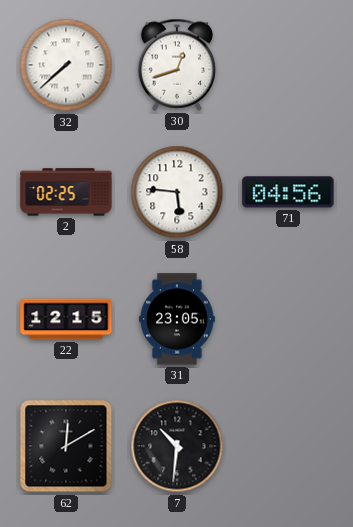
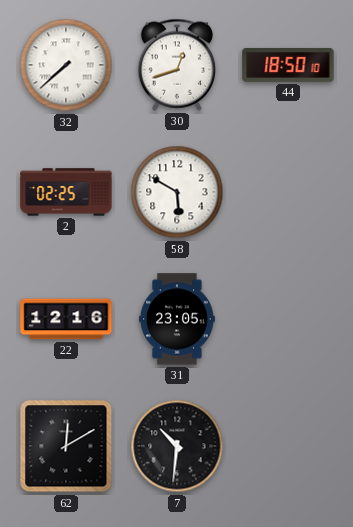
44: none -> 18:50 (288, 65)
58: 5:46 -> 5:50 (177, 192)
71: 04:56 -> none (288, 192)
22: 12:15 -> 12:16 (66, 319)
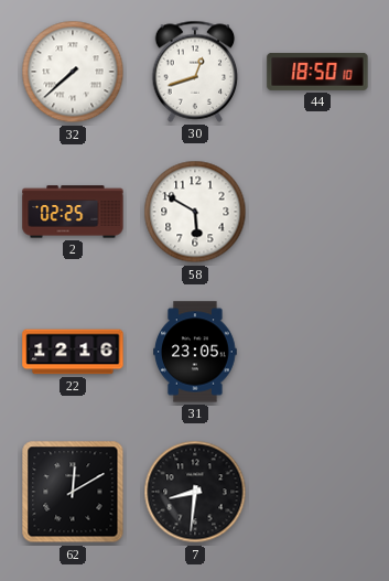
7: 10:31 -> 8:31 (195, 492)
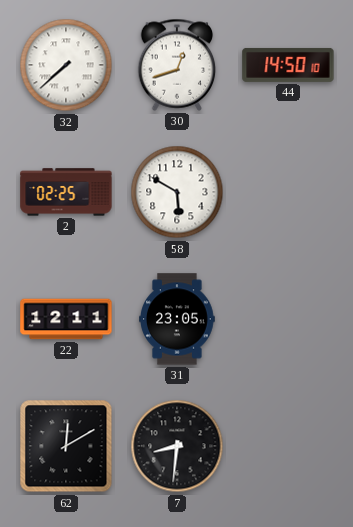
44: 18:50 -> 14:50 (288, 65)
22: 12:16 -> 12:11 (66, 319)
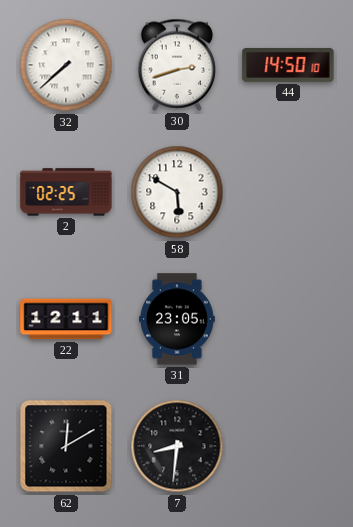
30: 12:42 -> 2:42 (177, 65)
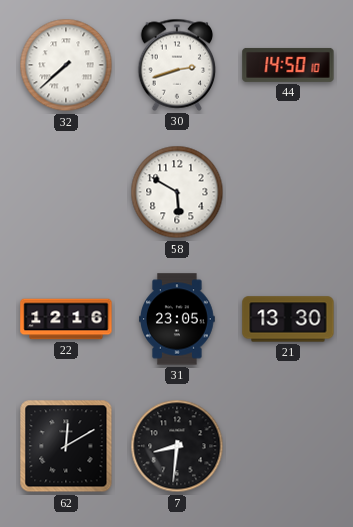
2: 02:25 -> none (66, 192)
22: 12:11 -> 12:16 (66, 319)
21: none -> 13:30 (288, 319)
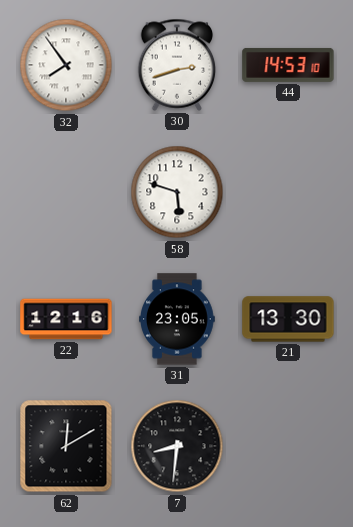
32: 7:38 -> 7:54 (66, 65)
44: 14:50 -> 14:53 (288, 65)
58: 5:50 -> 5:48 (177, 192)
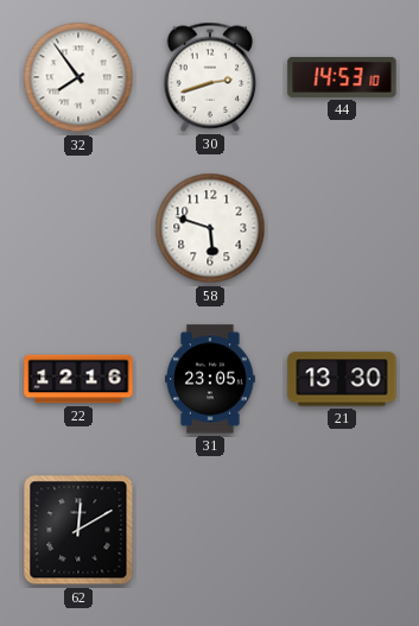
7: 8:31 -> none (177, 446)
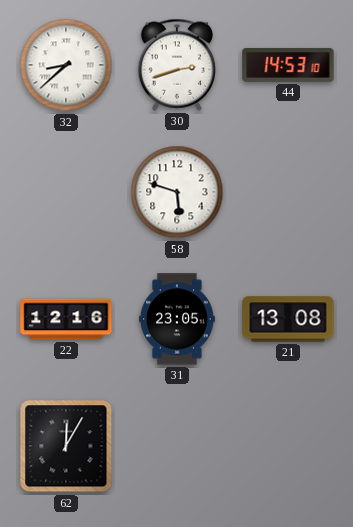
32: 7:54 -> 8:38 (66, 65)
21: 13:30 -> 13:08 (288, 319)
62: 12:10 -> 12:05 (66, 446)
